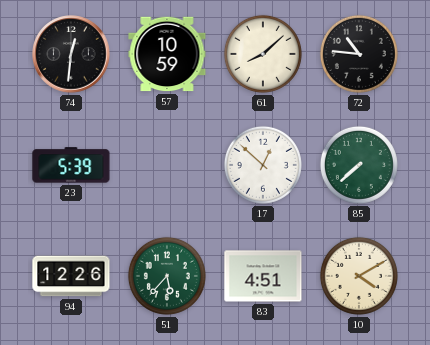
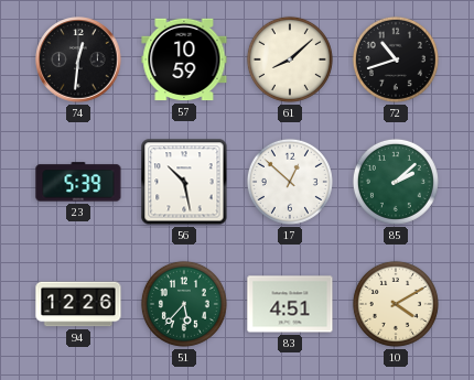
72: 10:46 -> 10:42 (396, 59)
56: none -> 10:28 (184, 182)
85: 7:38 -> 2:08 (396, 182)
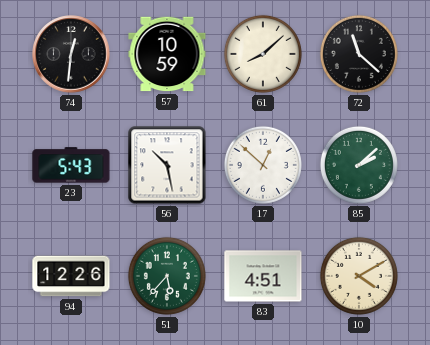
72: 10:42 -> 11:22 (359, 54)
23: 5:39 -> 5:43 (71, 165)
